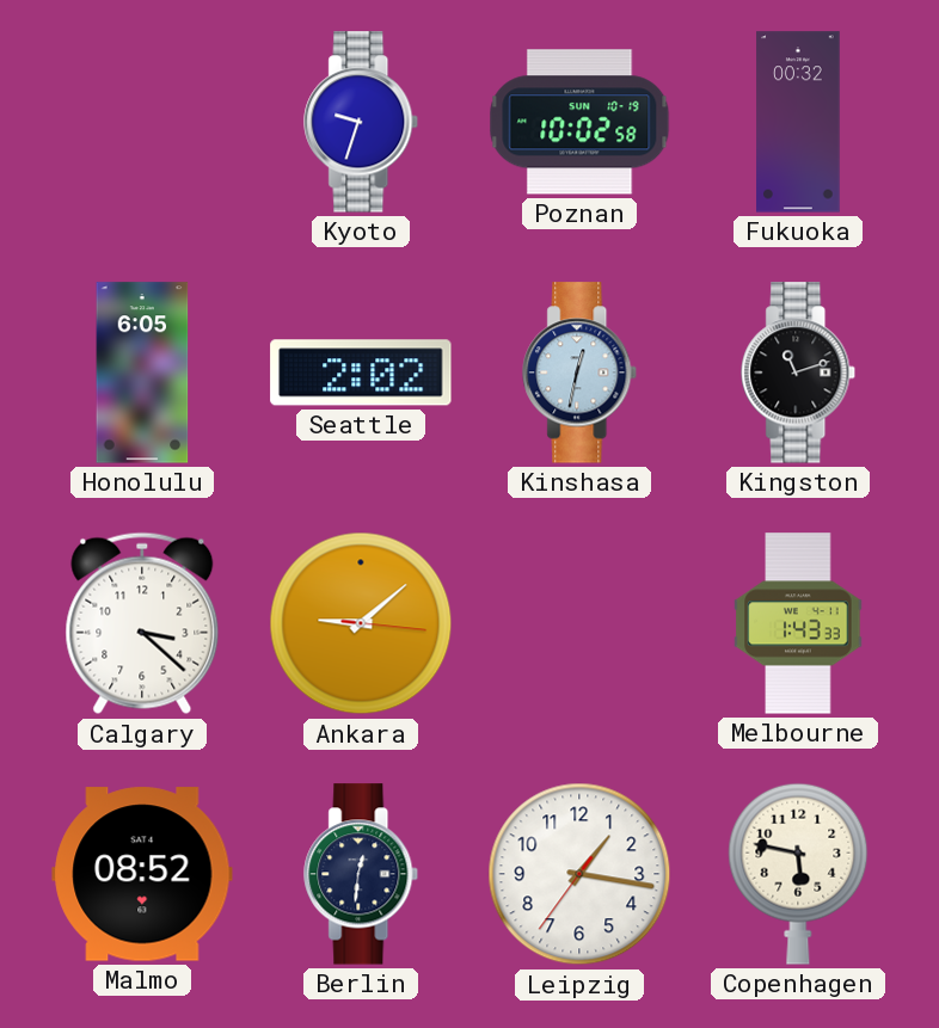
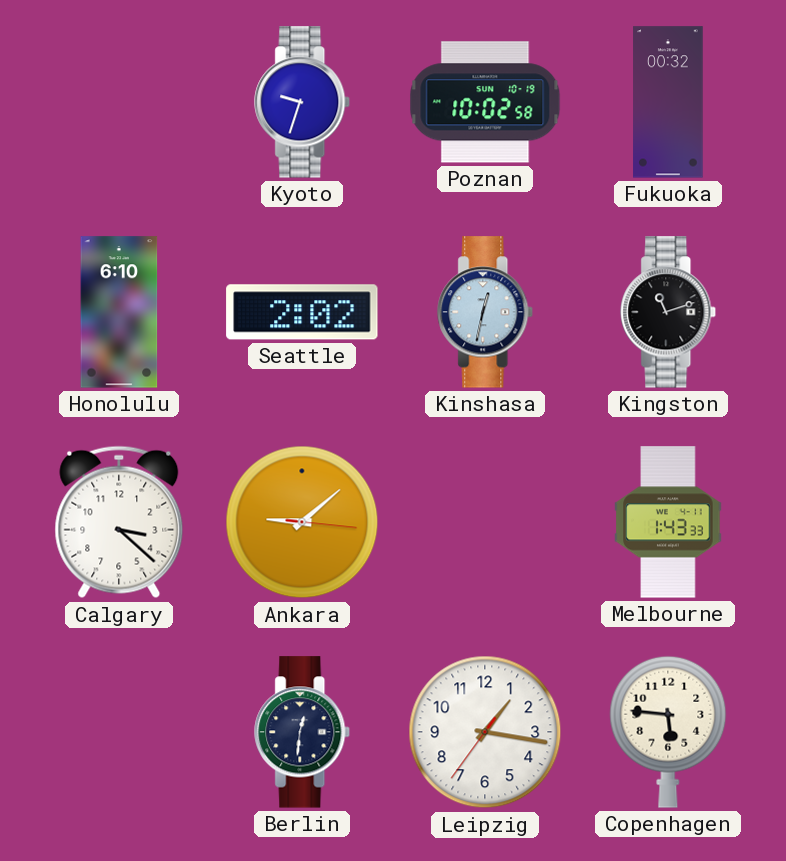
Honolulu: 6:05 -> 6:10 (119, 312)
Malmo: 08:52 -> none (142, 874)
Copenhagen: 5:47 -> 5:46 (668, 732)
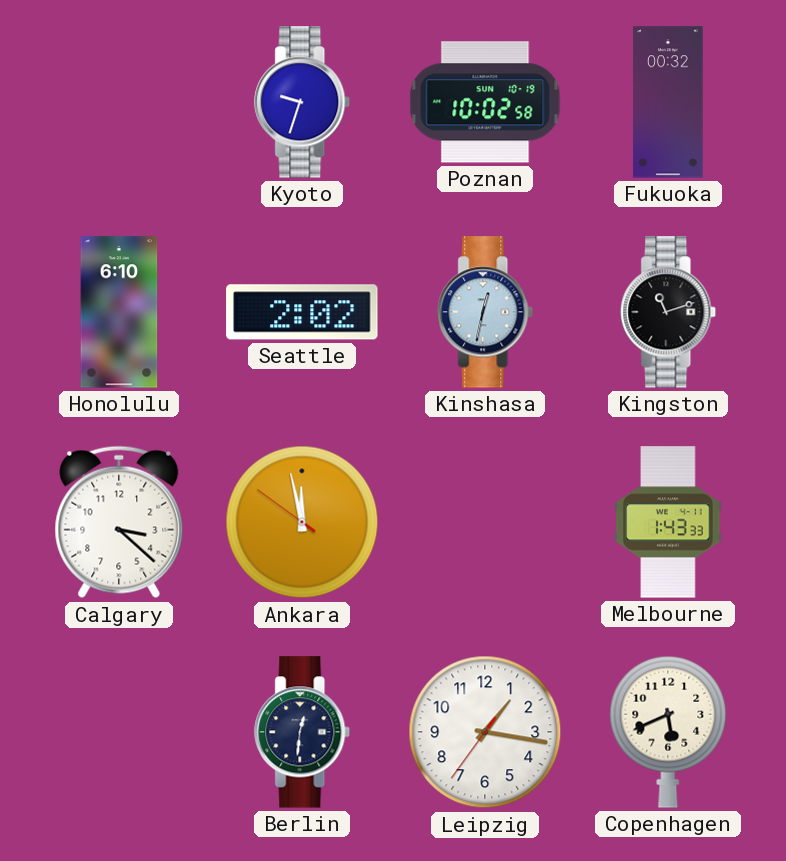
Ankara: 9:08 -> 11:57 (302, 522)
Copenhagen: 5:46 -> 5:41 (668, 732)
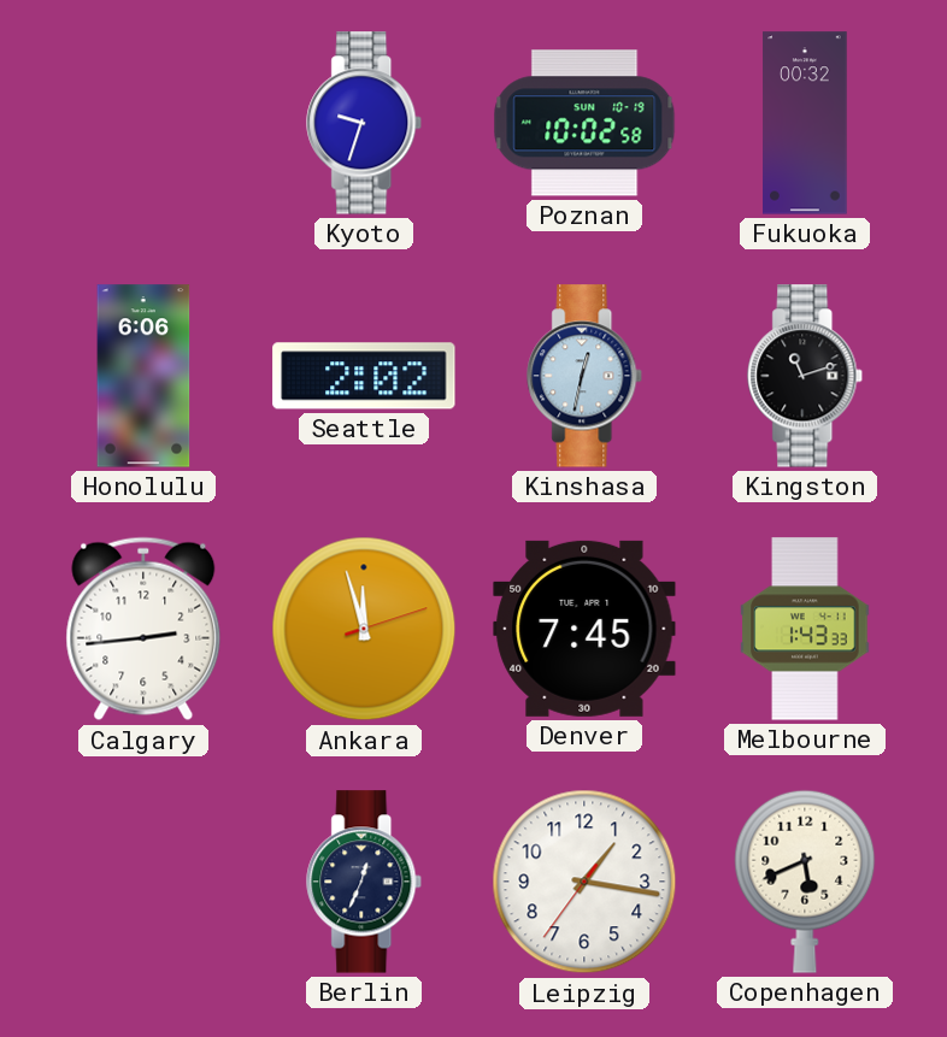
Honolulu: 6:10 -> 6:06 (143, 376)
Calgary: 3:22 -> 2:44 (143, 629)
Ankara: 11:57:51 -> 11:57:12 (364, 629)
Denver: none -> 7:45 (584, 629)
Berlin: 12:31 -> 12:34 (365, 882)
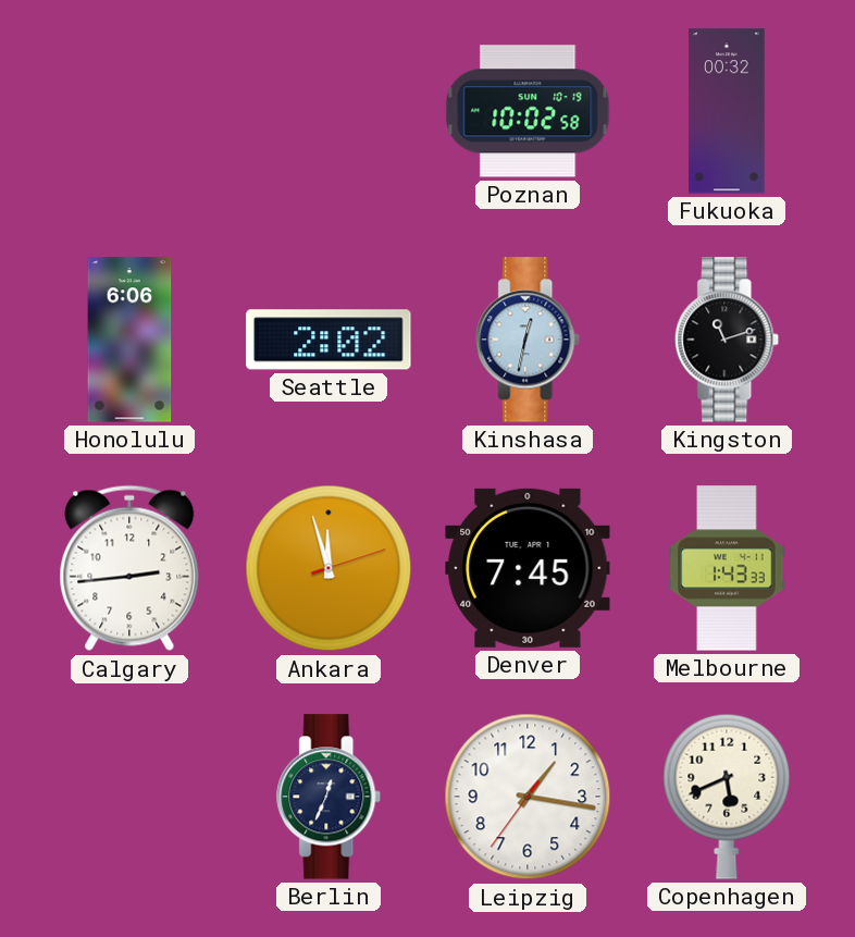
Kyoto: 9:33 -> none (365, 123)
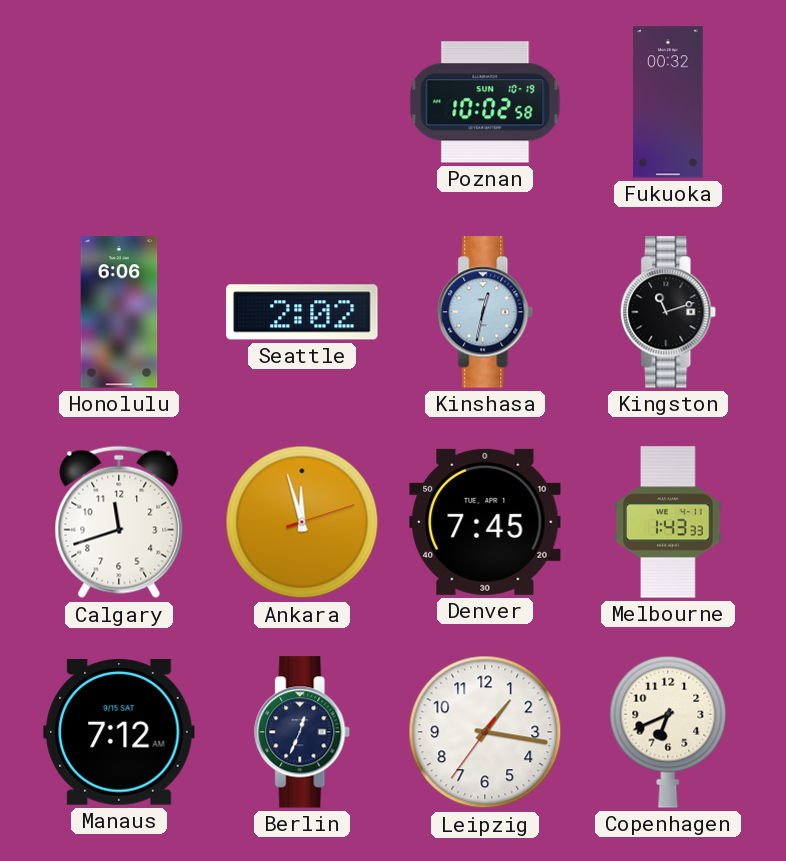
Calgary: 2:44 -> 11:42 (119, 522)
Manaus: none -> 7:12 (119, 732)
Copenhagen: 5:41 -> 6:41 (668, 732)
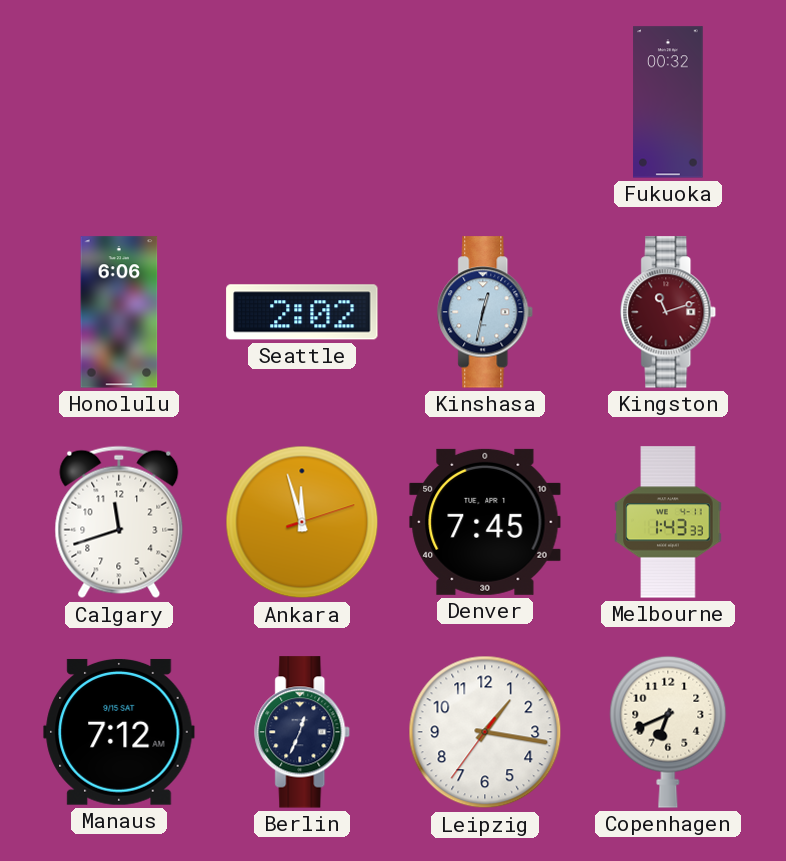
Poznan: 10:02 -> none (485, 102)
Kingston dial: black -> burgundy (669, 312)
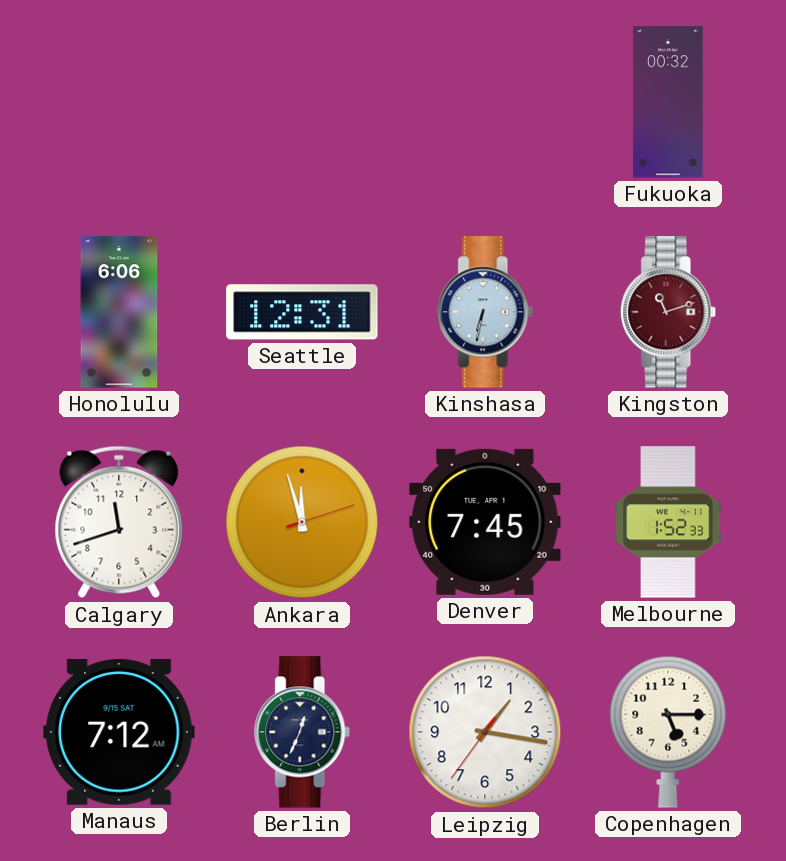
Seattle: 2:02 -> 12:31 (302, 312)
Kinshasa: 12:32 -> 6:32 (486, 312)
Melbourne: 1:43 -> 1:52 (668, 522)
Copenhagen: 6:41 -> 5:15 (668, 732)
